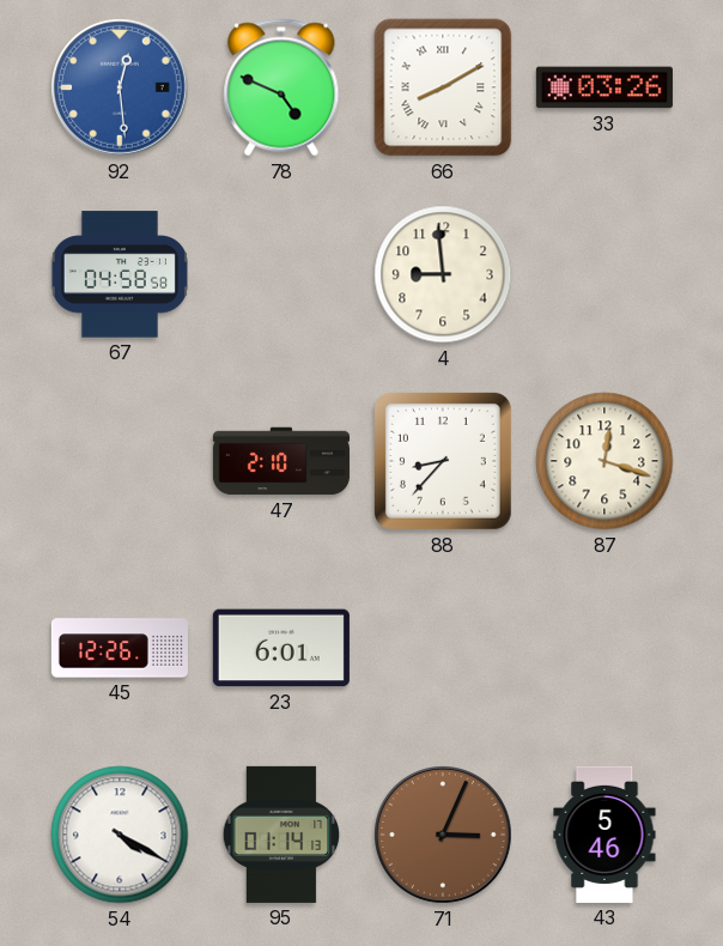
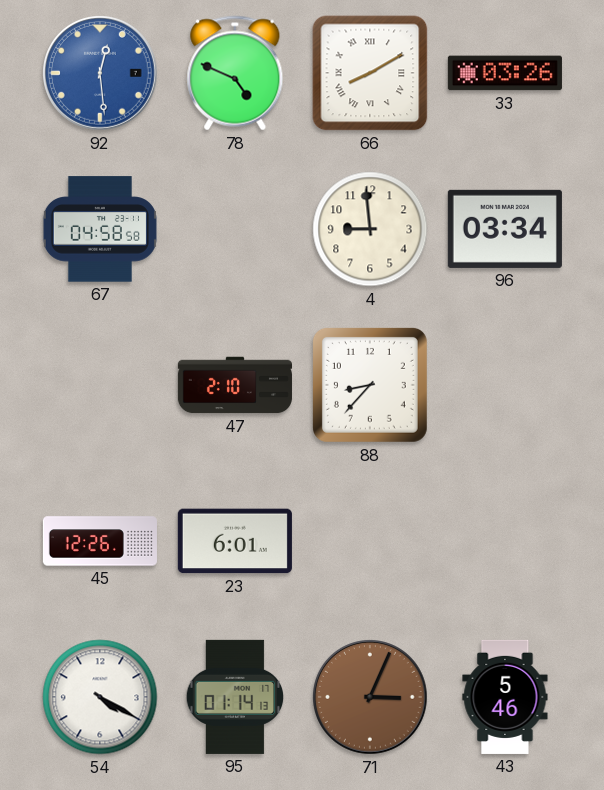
96: none -> 03:34 (505, 229)
87: 12:18 -> none (604, 461)
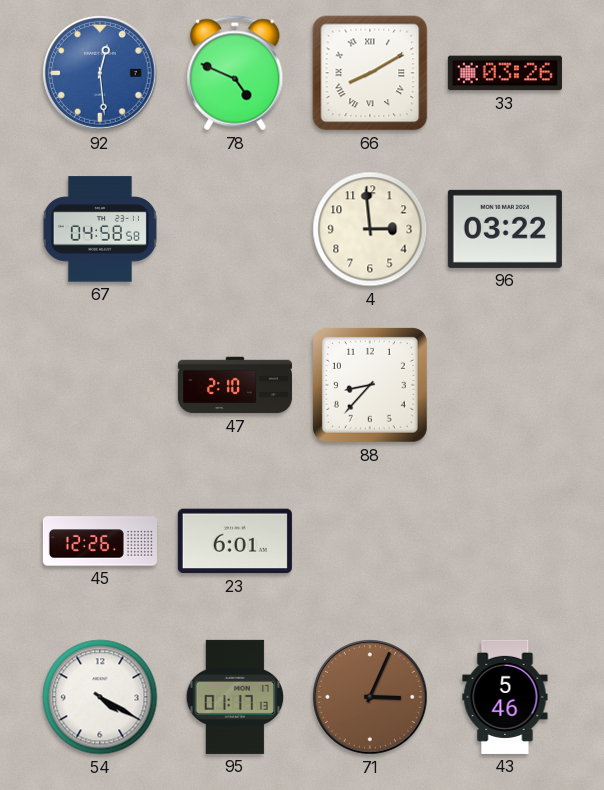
4: 8:59 -> 2:59 (370, 229)
96: 03:34 -> 03:22 (505, 229)
95: 01:14 -> 01:17 (235, 697)
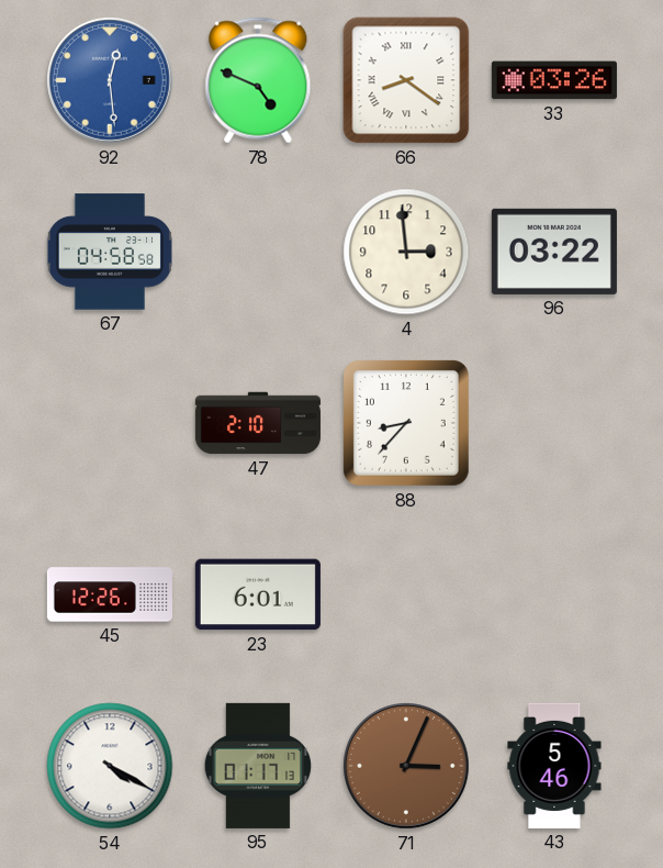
66: 8:10 -> 8:21 (406, 80)
